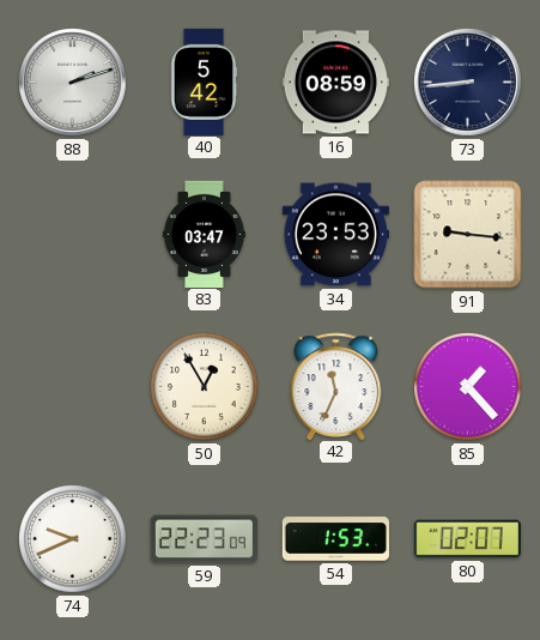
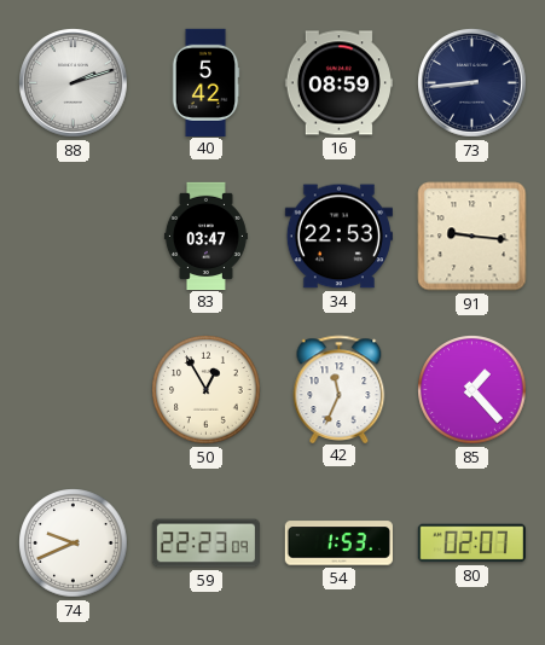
34: 23:53 -> 22:53 (338, 237)
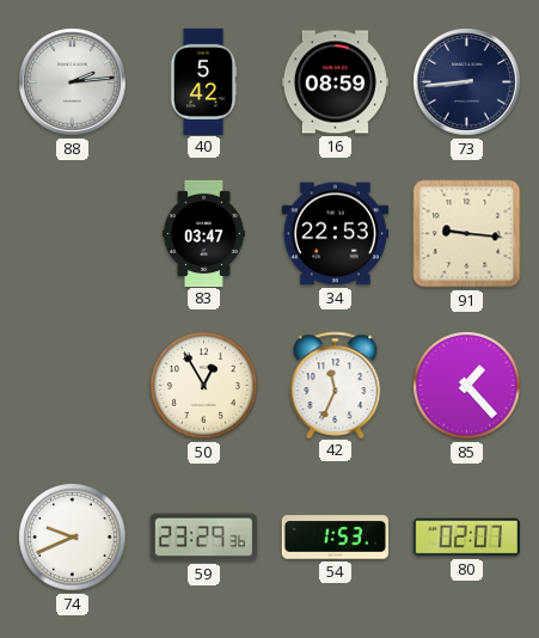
88: 2:12 -> 2:14 (73, 82)
59: 22:23 -> 23:29 (203, 538)
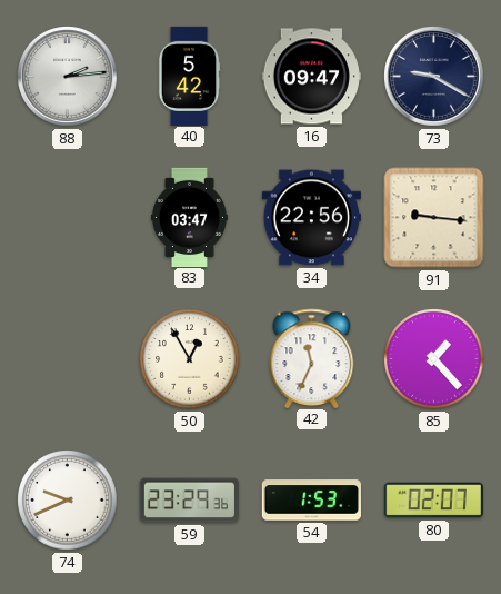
16: 08:59 -> 09:47 (311, 77)
73: 8:44 -> 9:20 (434, 77)
34: 22:53 -> 22:56 (311, 218)
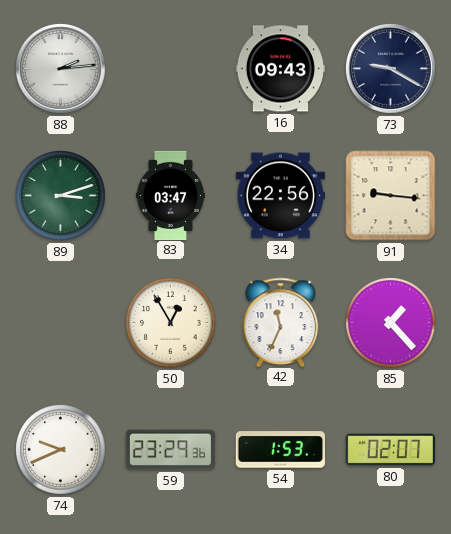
40: 5:42 -> none (189, 76)
16: 09:47 -> 09:43 (280, 69)
89: none -> 3:12 (61, 196)
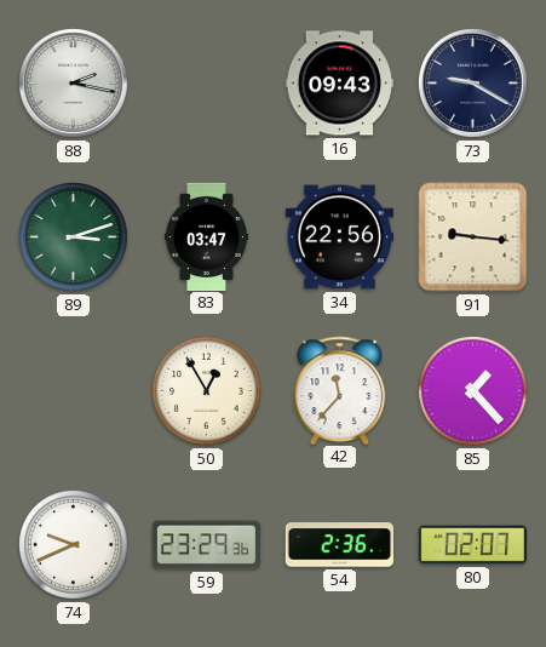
88: 2:14 -> 2:17 (74, 84)
42: 11:34 -> 11:37 (340, 390)
54: 1:53 -> 2:36 (339, 545)
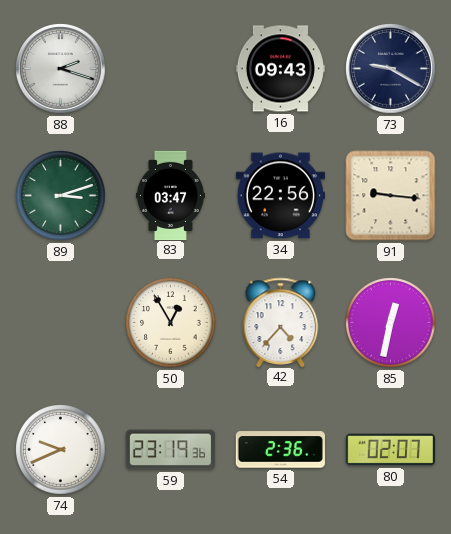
88: 2:17 -> 2:18 (61, 69)
42: 11:37 -> 4:37 (281, 322)
85: 1:23 -> 12:32 (391, 323)
59: 23:29 -> 23:19 (170, 450)
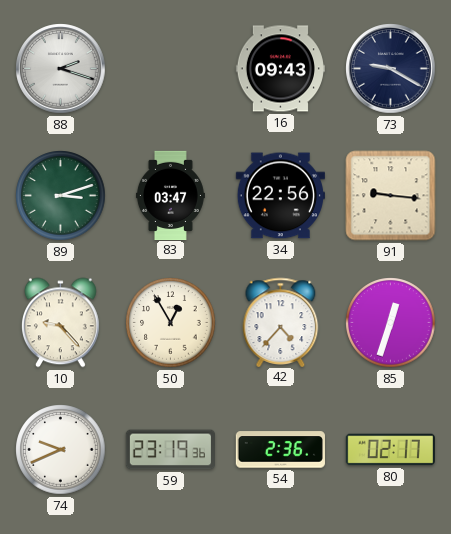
10: none -> 9:23 (60, 323)
85: 12:32 -> 12:33 (391, 323)
80: 02:07 -> 02:17 (390, 450)
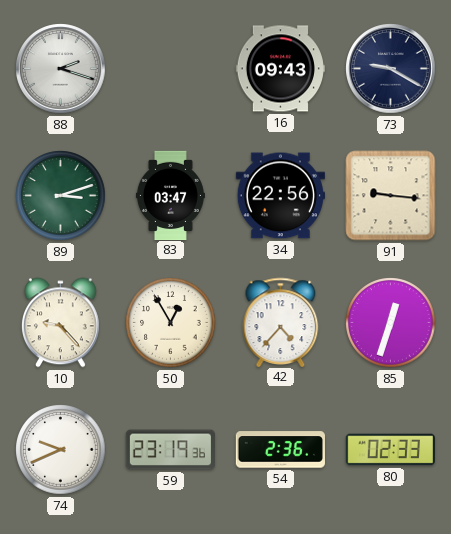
80: 02:17 -> 02:33 (390, 450)
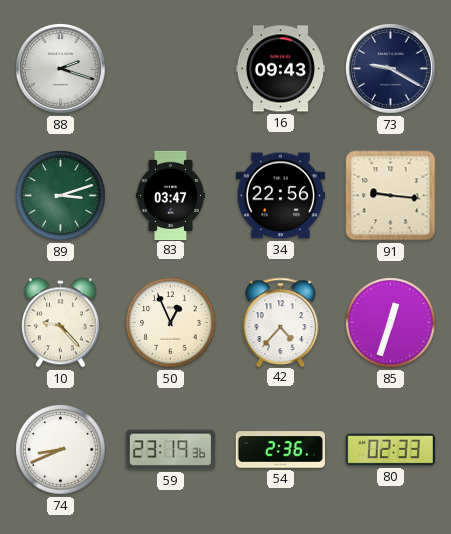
50: 12:55 -> 12:56 (171, 323)
74: 9:41 -> 8:41 (61, 450)
